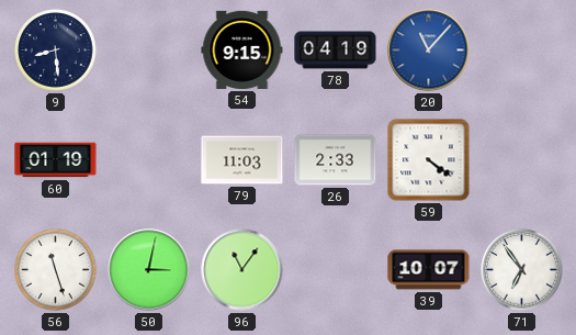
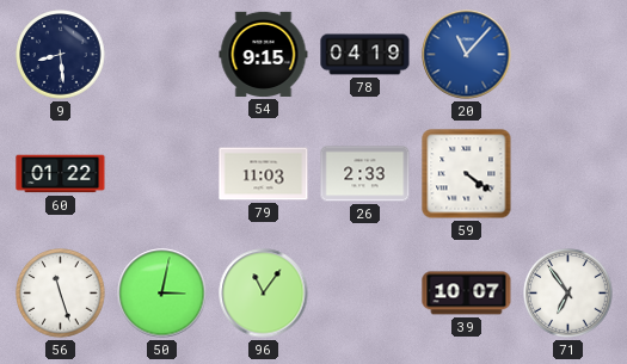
60: 01:19 -> 01:22 (61, 174)
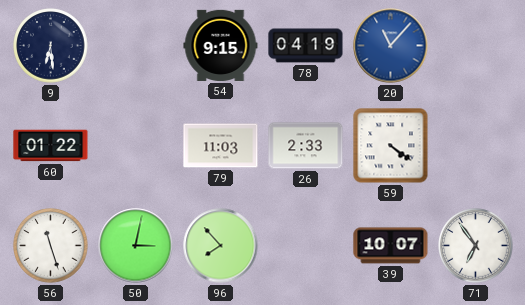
9: 8:29 -> 6:29 (51, 46)
96: 11:06 -> 7:53 (221, 246)
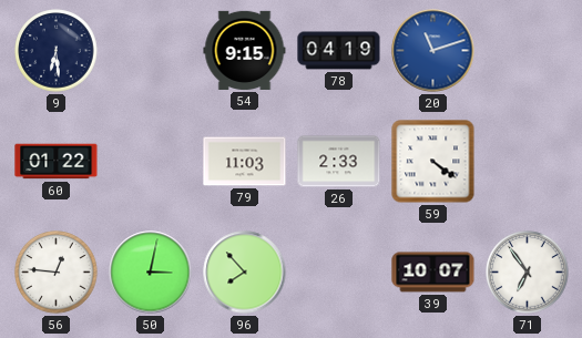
20: 11:07 -> 11:12 (433, 51)
56: 11:27 -> 12:46 (57, 273)
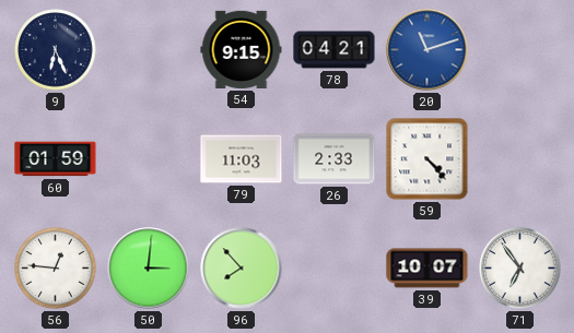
9: 6:29 -> 6:26 (56, 50)
78: 04:19 -> 04:21 (335, 50)
60: 01:22 -> 01:59 (56, 159)
59: 4:21 -> 4:23 (427, 159)
50: 3:02 -> 3:01 (149, 269)
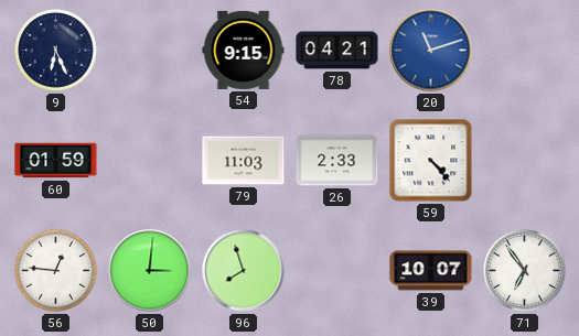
96: 7:53 -> 7:57 (244, 271)
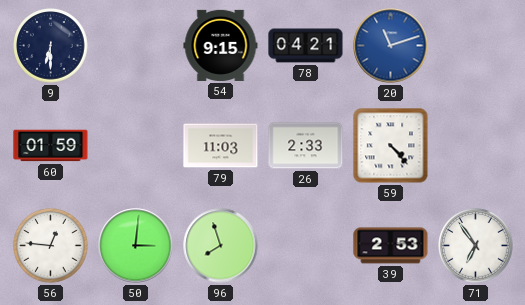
9: 6:26 -> 6:30 (51, 46)
39: 10:07 -> 2:53 (391, 246)
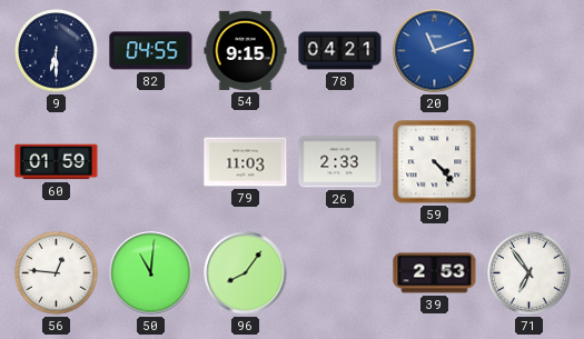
82: none -> 04:55 (151, 51)
50: 3:01 -> 11:01 (151, 273)
96: 7:57 -> 8:06 (246, 273)
